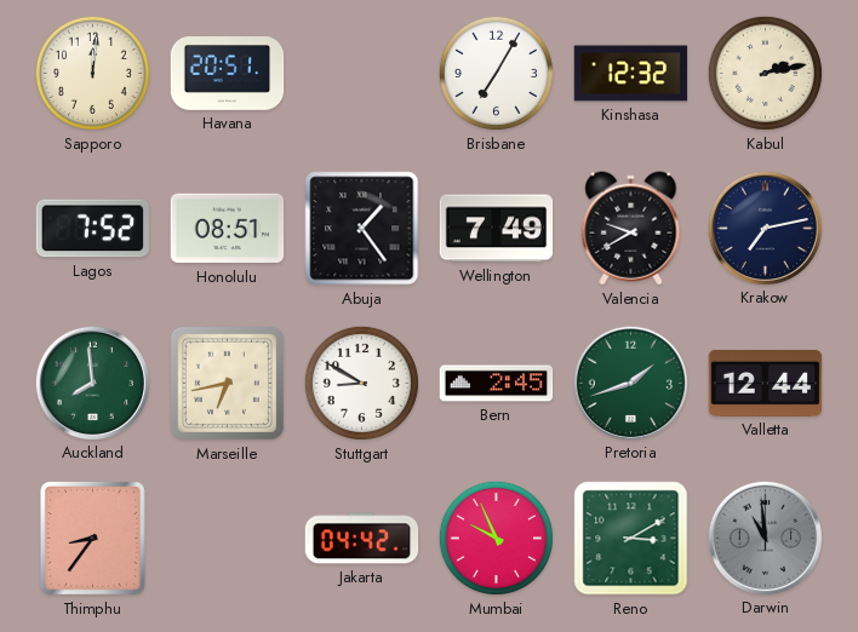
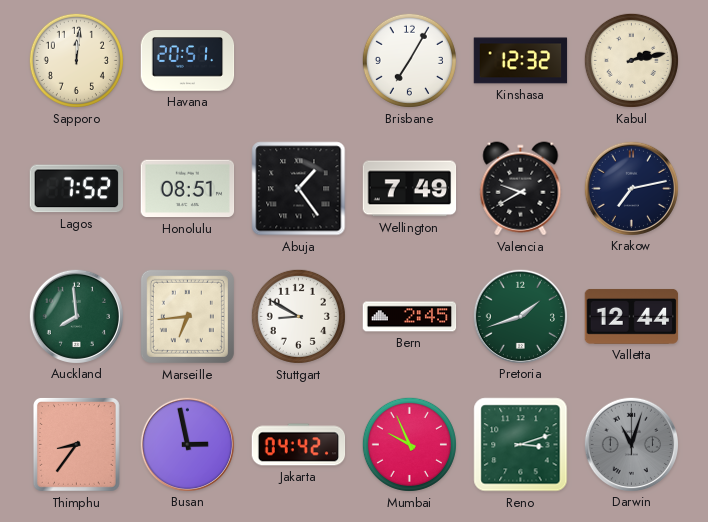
Marseille: 6:43 -> 6:44 (187, 316)
Busan: none -> 2:58 (187, 444)
Reno: 3:10 -> 3:12 (521, 445)
Darwin: 10:59 -> 11:03 (631, 444)
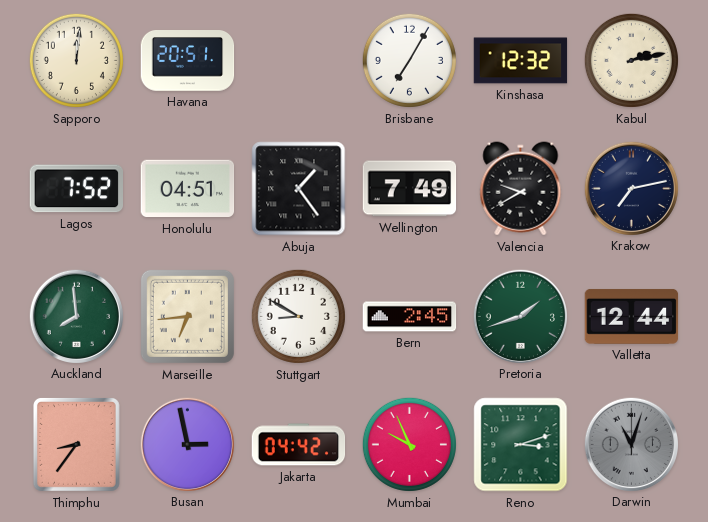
Honolulu: 08:51 -> 04:51 (188, 189)
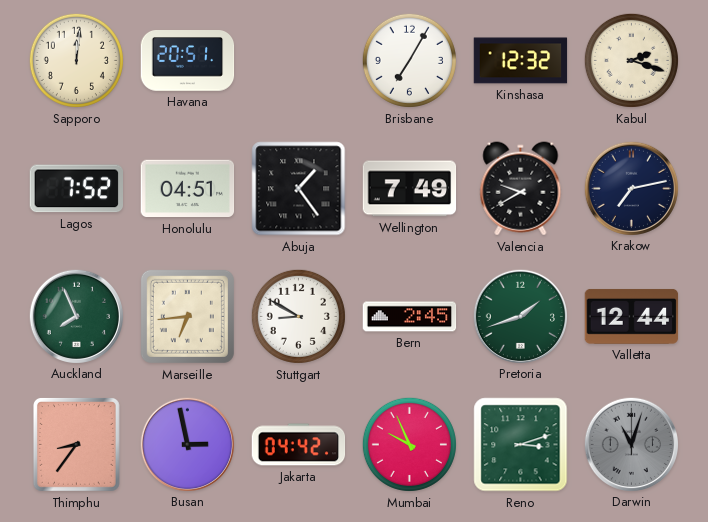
Kabul: 2:13 -> 2:18 (631, 60)
Auckland: 7:59 -> 7:56 (76, 316)
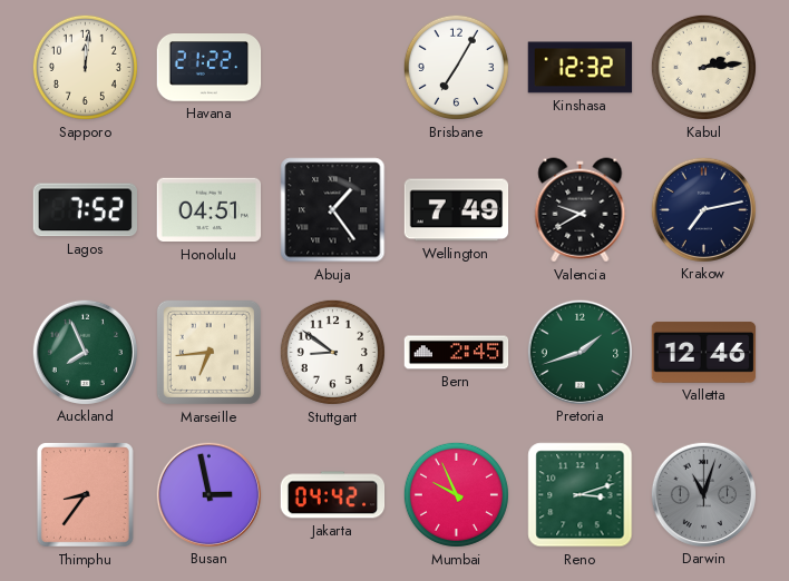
Havana: 20:51 -> 21:22 (210, 68)
Kabul: 2:18 -> 2:14 (703, 67)
Stuttgart: 8:50 -> 8:51 (332, 352)
Valletta: 12:44 -> 12:46 (704, 352)
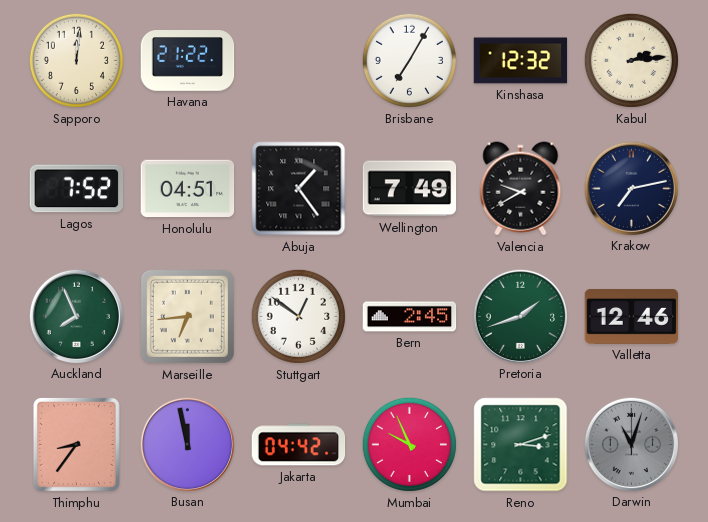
Stuttgart: 8:51 -> 12:51 (298, 316)
Busan: 2:58 -> 11:58 (187, 444)
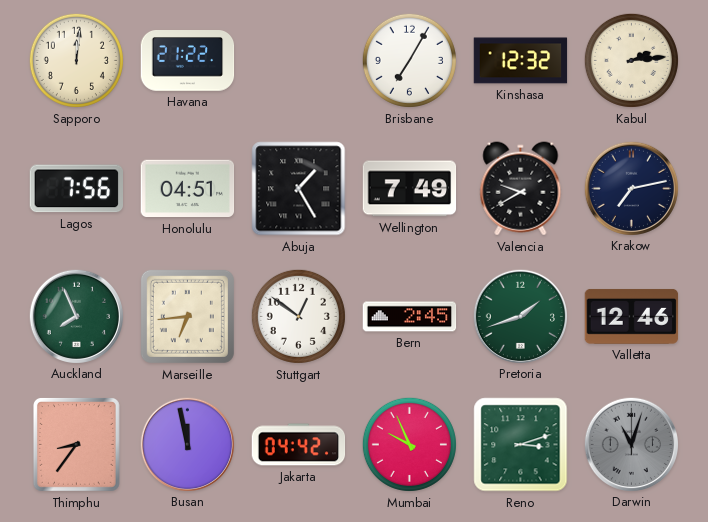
Lagos: 7:52 -> 7:56 (76, 189)
Abuja: 1:24 -> 1:25 (299, 189)
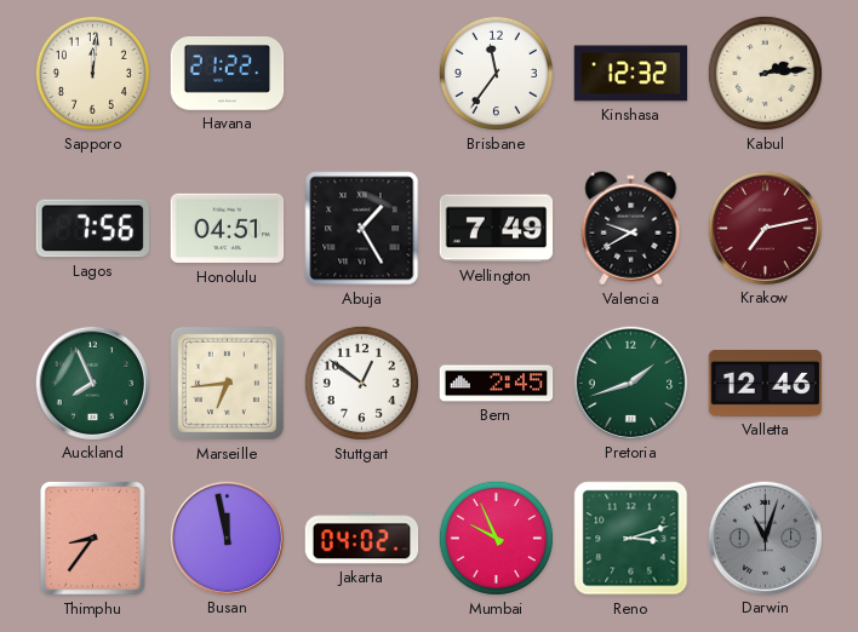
Brisbane: 7:05 -> 11:36 (496, 73)
Krakow dial: navy -> burgundy (765, 228)
Jakarta: 04:42 -> 04:02 (362, 539)
